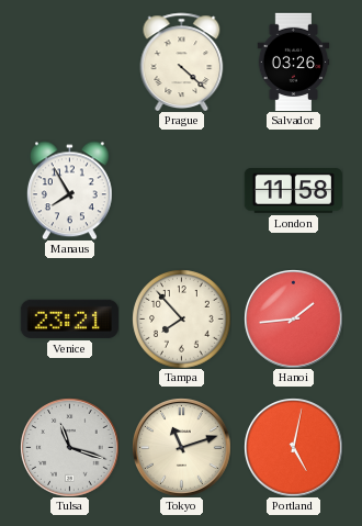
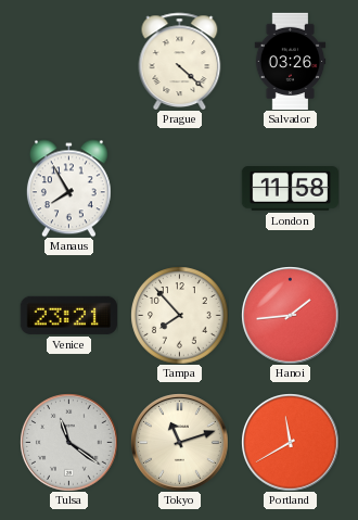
Tulsa: 11:18 -> 11:21 (68, 442)
Portland: 5:02 -> 11:40 (290, 442)
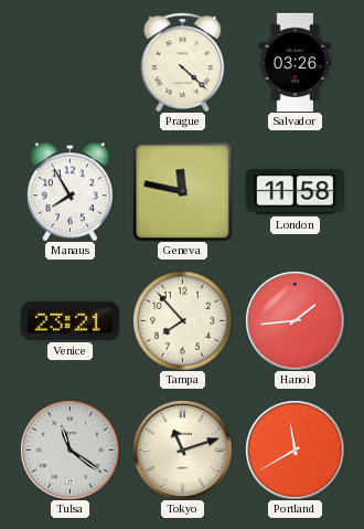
Geneva: none -> 11:47 (182, 191)
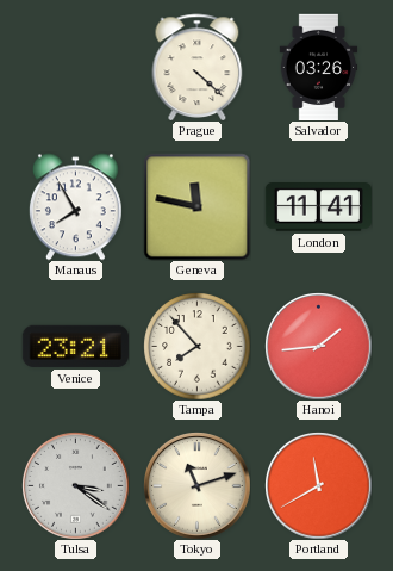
London: 11:58 -> 11:41 (318, 207)
Tulsa: 11:21 -> 3:21 (75, 485)
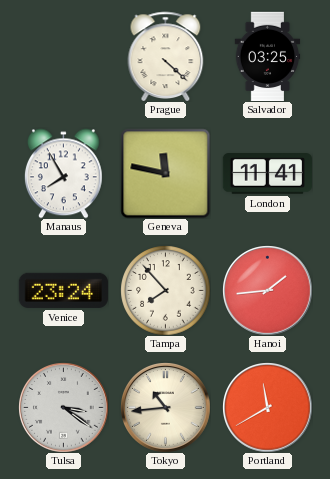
Salvador: 03:26 -> 03:25 (268, 56)
Venice: 23:21 -> 23:24 (63, 290)
Tokyo: 11:12 -> 10:44 (165, 407)
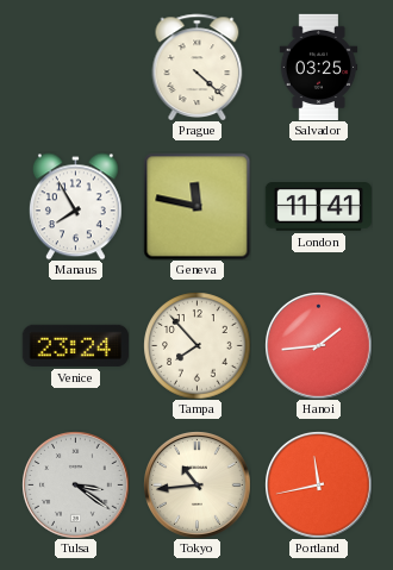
Portland: 11:40 -> 11:43 (318, 484)
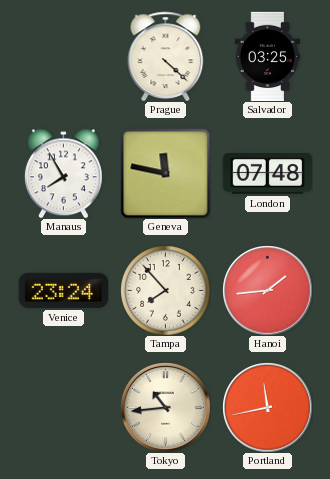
London: 11:41 -> 07:48 (267, 174)
Tulsa: 3:21 -> none (75, 484)
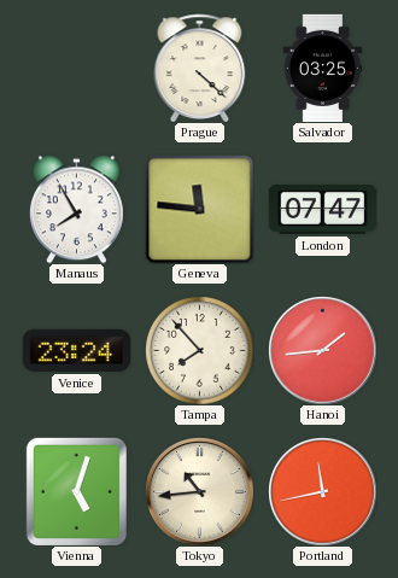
Geneva: 11:47 -> 11:46 (199, 209)
London: 07:48 -> 07:47 (322, 210)
Vienna: none -> 5:03 (76, 491)
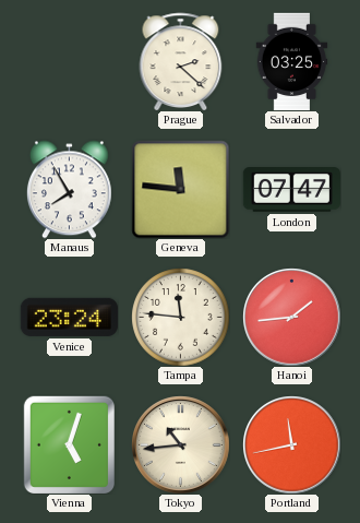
Prague: 4:22 -> 2:22 (181, 61)
Tampa: 7:53 -> 11:46 (180, 317)
